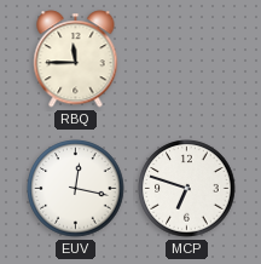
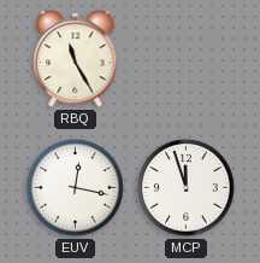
RBQ: 11:45 -> 11:25 (76, 59)
MCP: 6:48 -> 11:57 (187, 188)
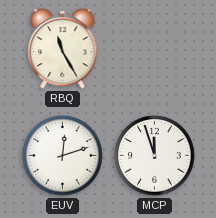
EUV: 12:17 -> 12:12 (63, 156)
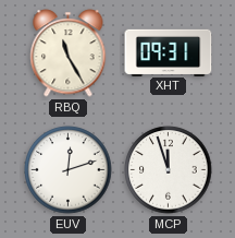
XHT: none -> 09:31 (169, 52)
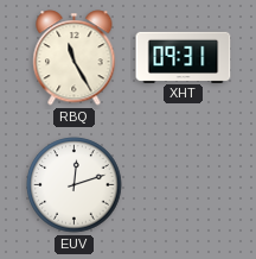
MCP: 11:57 -> none (169, 170)
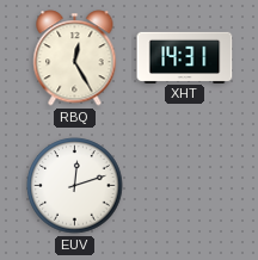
RBQ: 11:25 -> 12:25 (75, 58)
XHT: 09:31 -> 14:31 (185, 57)
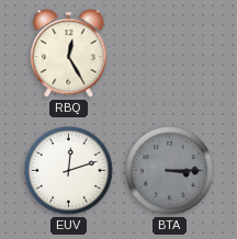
XHT: 14:31 -> none (185, 57)
BTA: none -> 3:15 (170, 171)
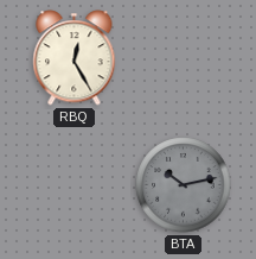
EUV: 12:12 -> none (69, 171)
BTA: 3:15 -> 10:13 (184, 185)
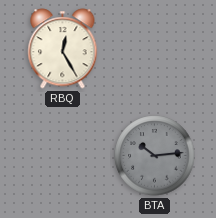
BTA: 10:13 -> 10:14 (155, 156)
